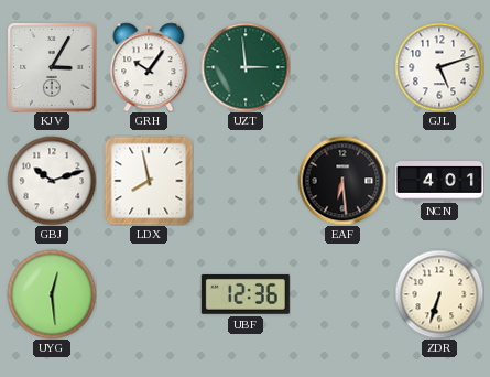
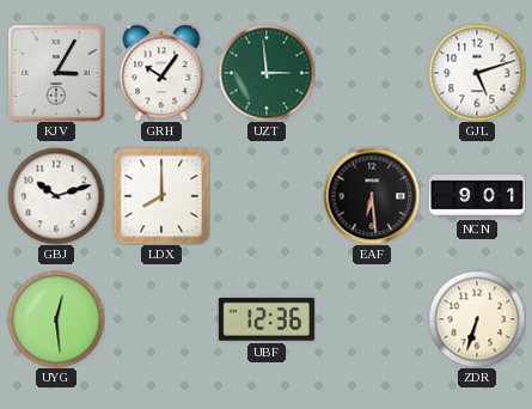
LDX: 7:58 -> 8:00 (161, 196)
NCN: 4:01 -> 9:01 (477, 197)
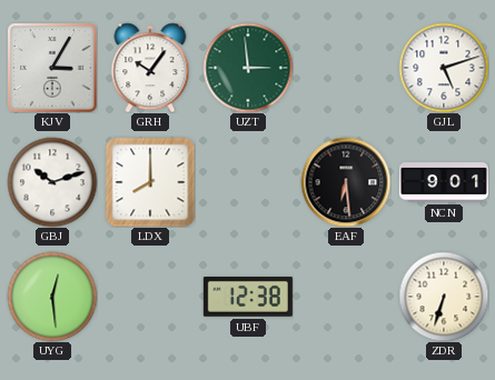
UBF: 12:36 -> 12:38 (248, 297)
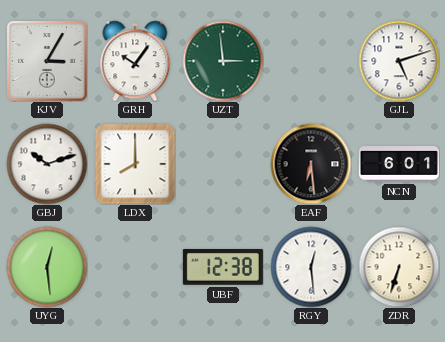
NCN: 9:01 -> 6:01 (399, 165)
RGY: none -> 12:29 (311, 267)
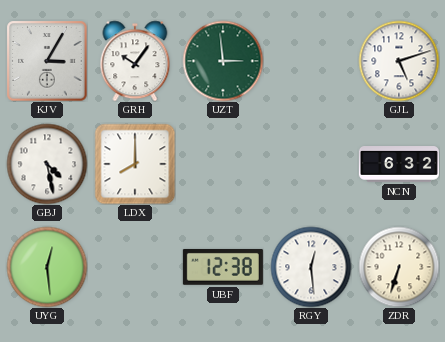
GBJ: 10:12 -> 4:28 (47, 164)
EAF: 6:29 -> none (311, 164)
NCN: 6:01 -> 6:32 (399, 165)
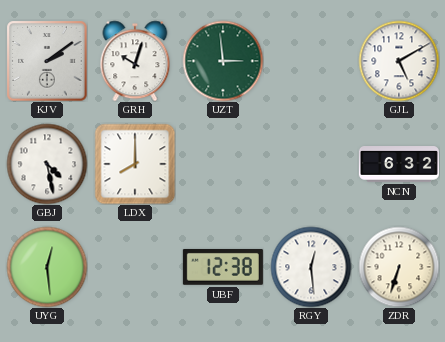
KJV: 3:05 -> 2:09 (47, 61)
GRH: 10:06 -> 10:03 (135, 61)
GJL: 5:12 -> 5:10 (399, 61)
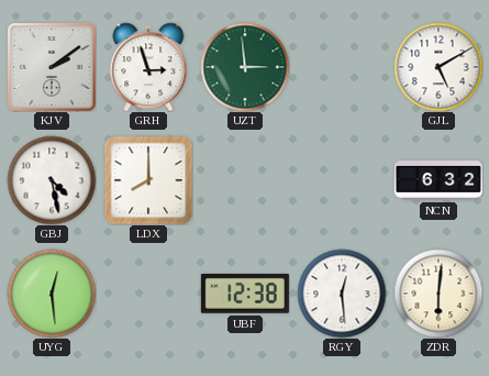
GRH: 10:03 -> 2:57 (148, 67)
ZDR: 6:33 -> 6:01 (438, 294)
